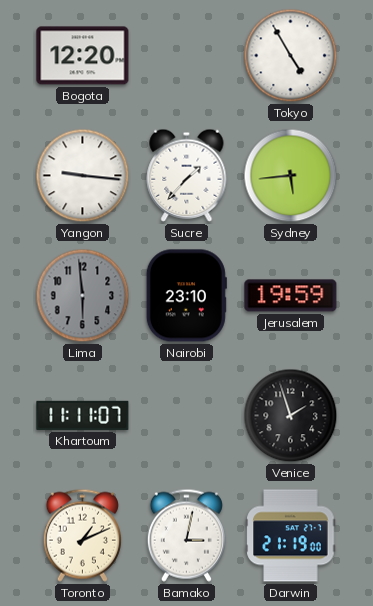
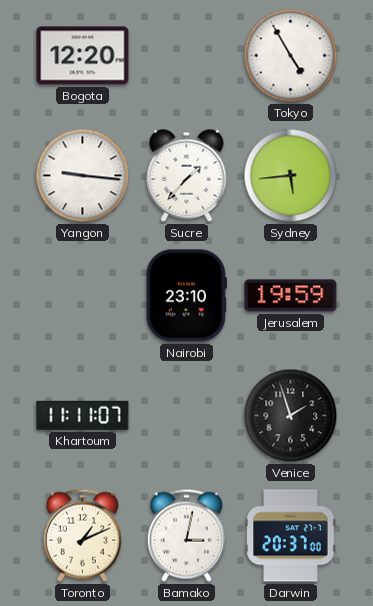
Lima: 5:59 -> none (83, 296)
Darwin: 21:19 -> 20:37 (291, 536)
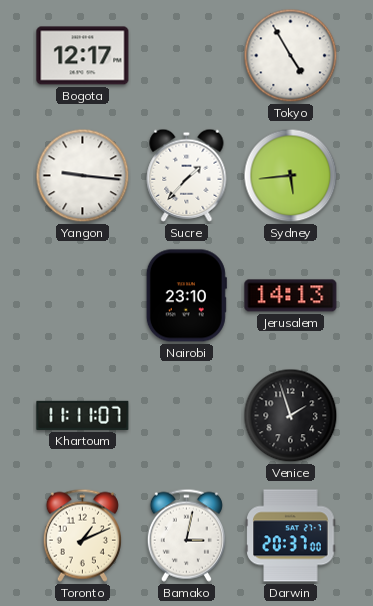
Bogota: 12:20 -> 12:17 (83, 56)
Jerusalem: 19:59 -> 14:13 (291, 296)
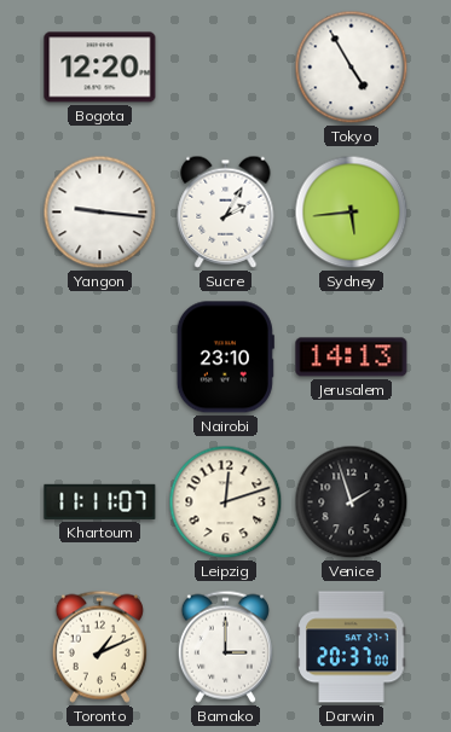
Bogota: 12:17 -> 12:20 (100, 68)
Sucre: 1:37 -> 2:05 (226, 211)
Leipzig: none -> 12:12 (226, 502)
Bamako: 3:02 -> 3:00 (225, 646)
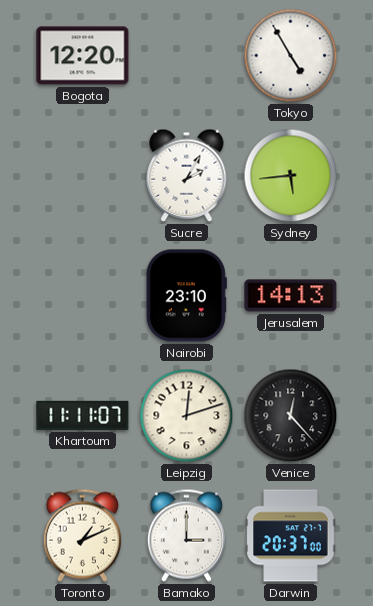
Yangon: 9:16 -> none (100, 213)
Venice: 1:57 -> 12:23 (291, 416)
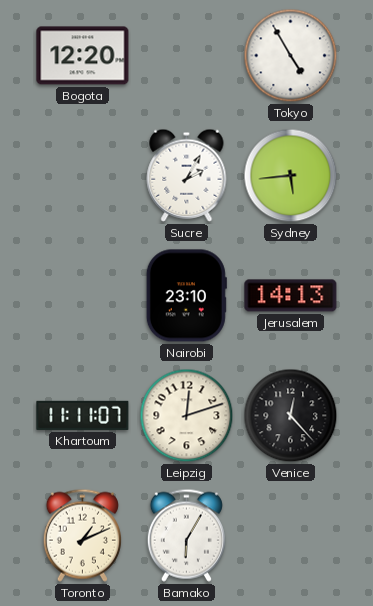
Bamako: 3:00 -> 6:05 (186, 535)
Darwin: 20:37 -> none (291, 536)
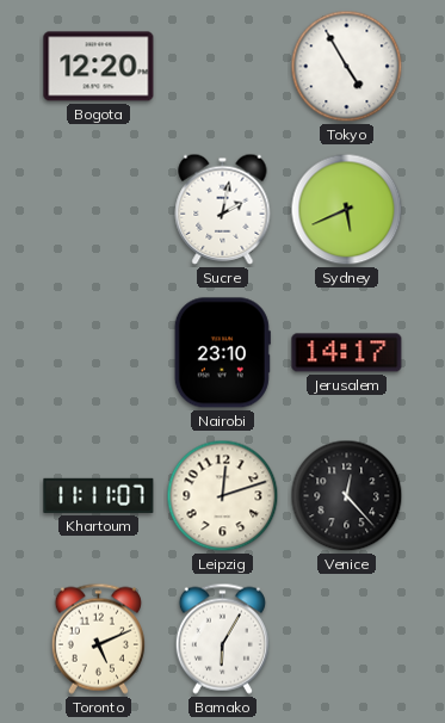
Sucre: 2:05 -> 2:02 (223, 209)
Sydney: 5:44 -> 5:41 (347, 210)
Jerusalem: 14:13 -> 14:17 (347, 353)
Toronto: 1:11 -> 5:11 (98, 638)
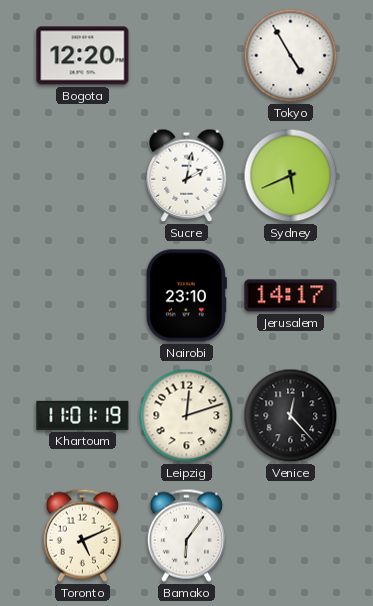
Khartoum: 11:11 -> 11:01 (83, 415)
Bamako: 6:05 -> 6:06 (186, 535)
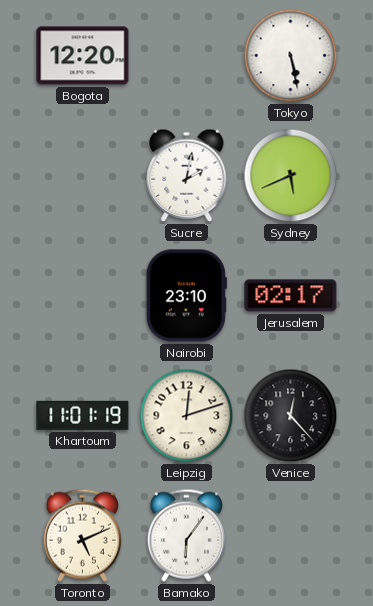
Tokyo: 4:55 -> 5:28 (291, 56)
Jerusalem: 14:17 -> 02:17 (291, 296)
